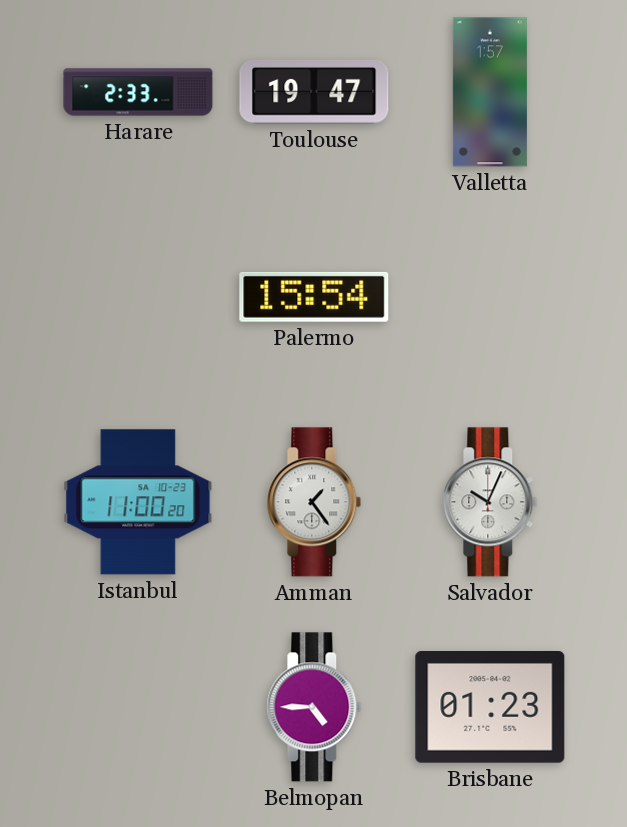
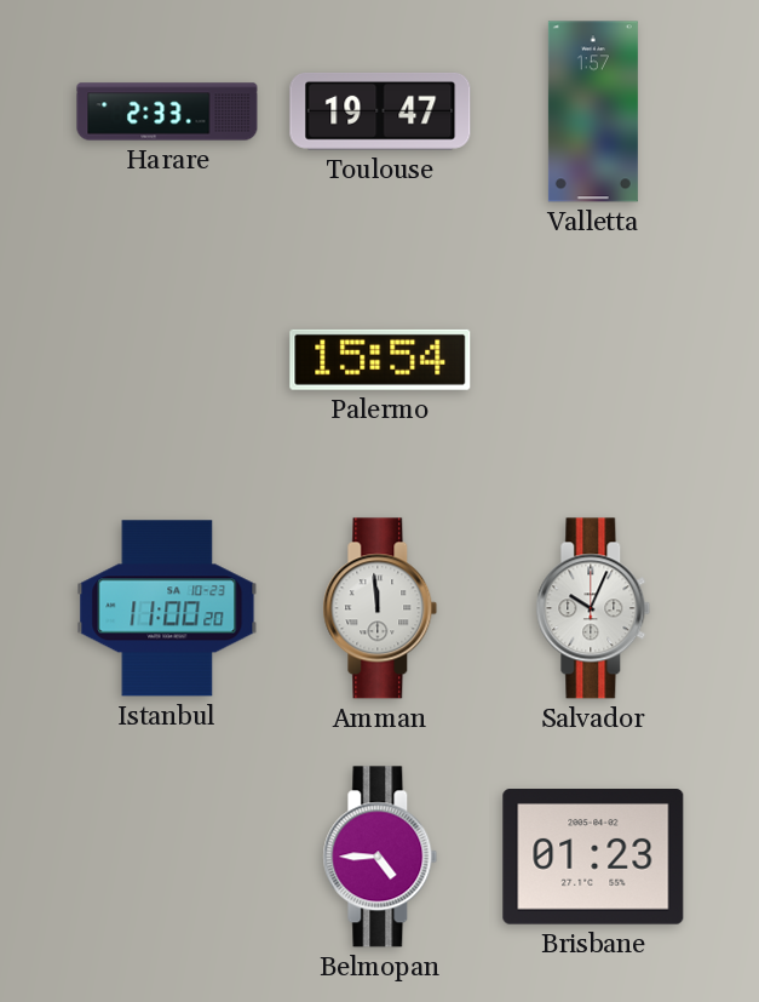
Amman: 1:24 -> 11:59 (380, 608)
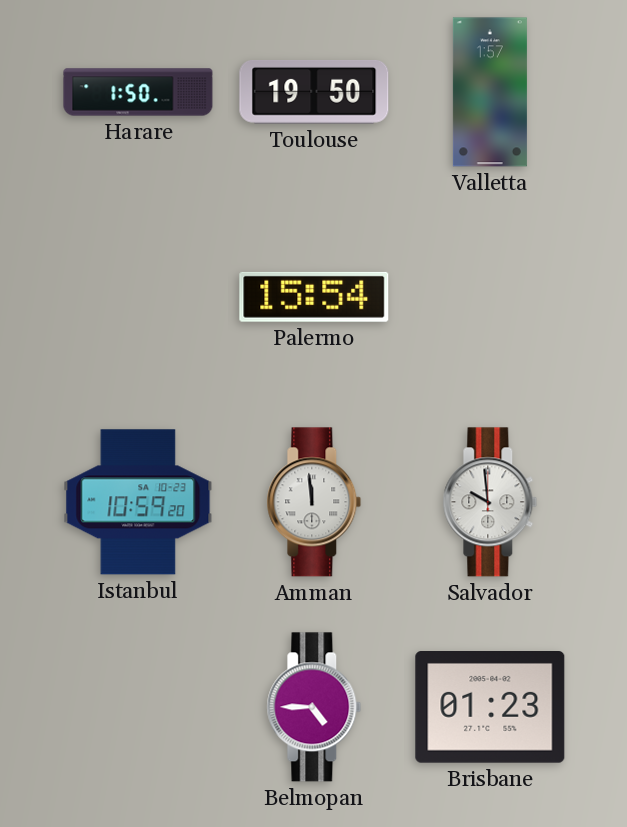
Harare: 2:33 -> 1:50 (138, 92)
Toulouse: 19:47 -> 19:50 (314, 92)
Istanbul: 11:00 -> 10:59 (138, 502)
Salvador: 10:04 -> 9:59 (490, 502)
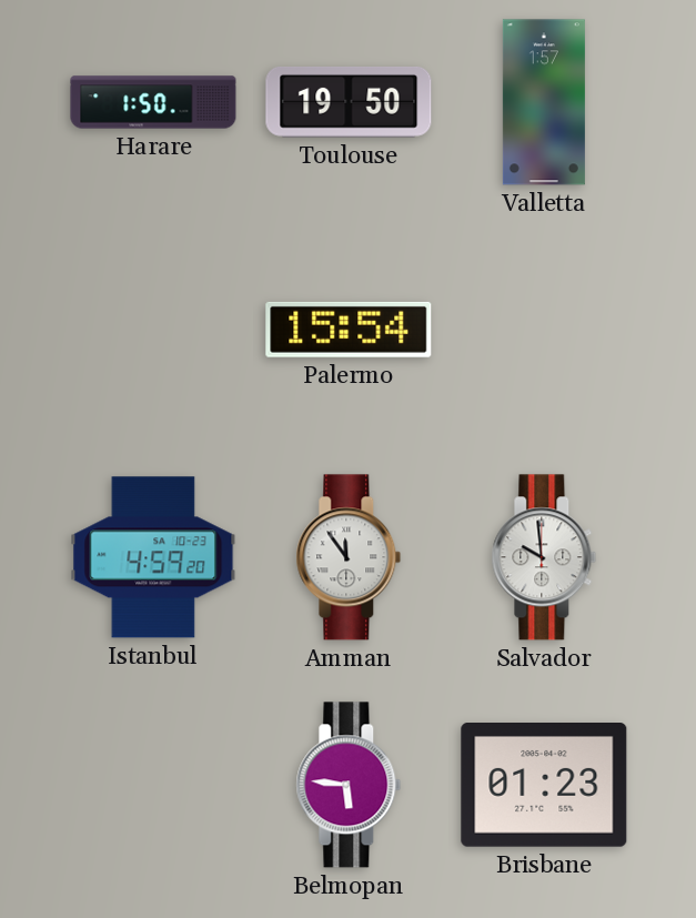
Istanbul: 10:59 -> 4:59 (153, 557)
Amman: 11:59 -> 11:54 (349, 557)
Belmopan: 4:45 -> 5:46 (349, 785)
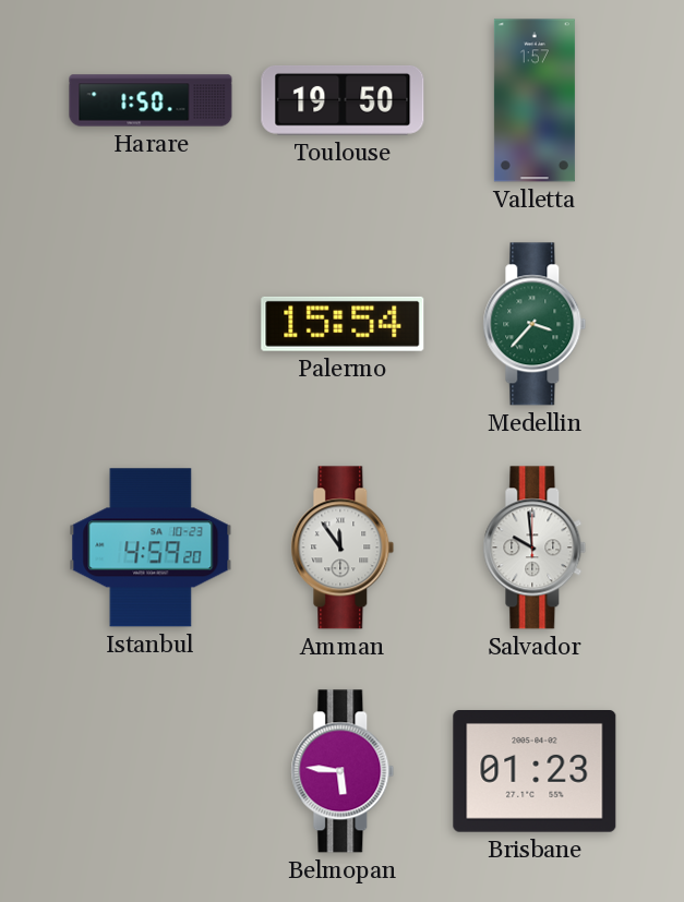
Medellin: none -> 3:37 (535, 324)
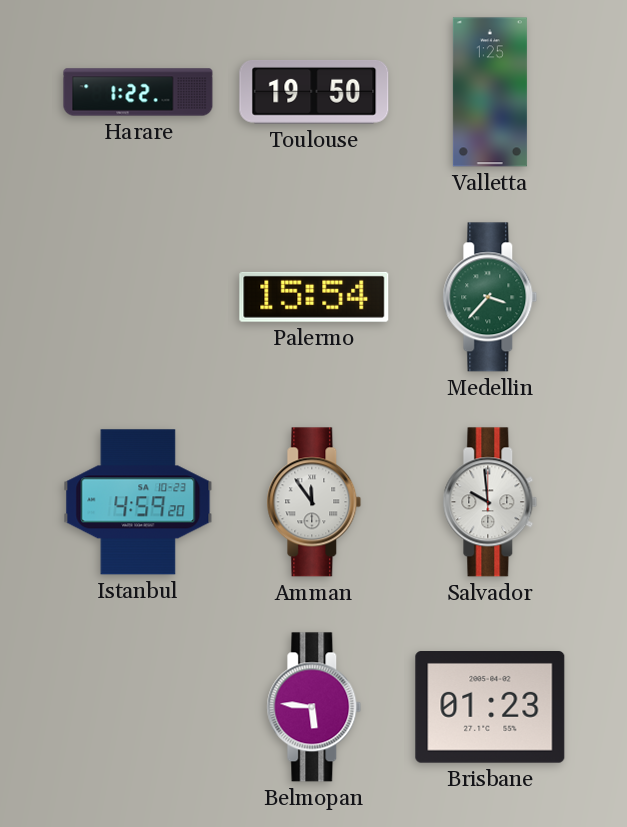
Harare: 1:50 -> 1:22 (138, 92)
Valletta: 1:57 -> 1:25 (490, 92)
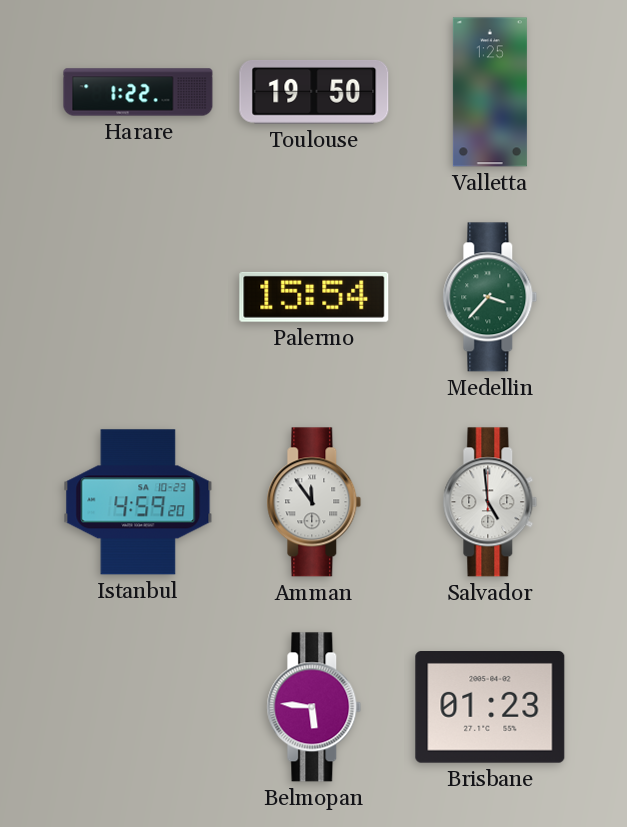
Salvador: 9:59 -> 4:59 (490, 502)
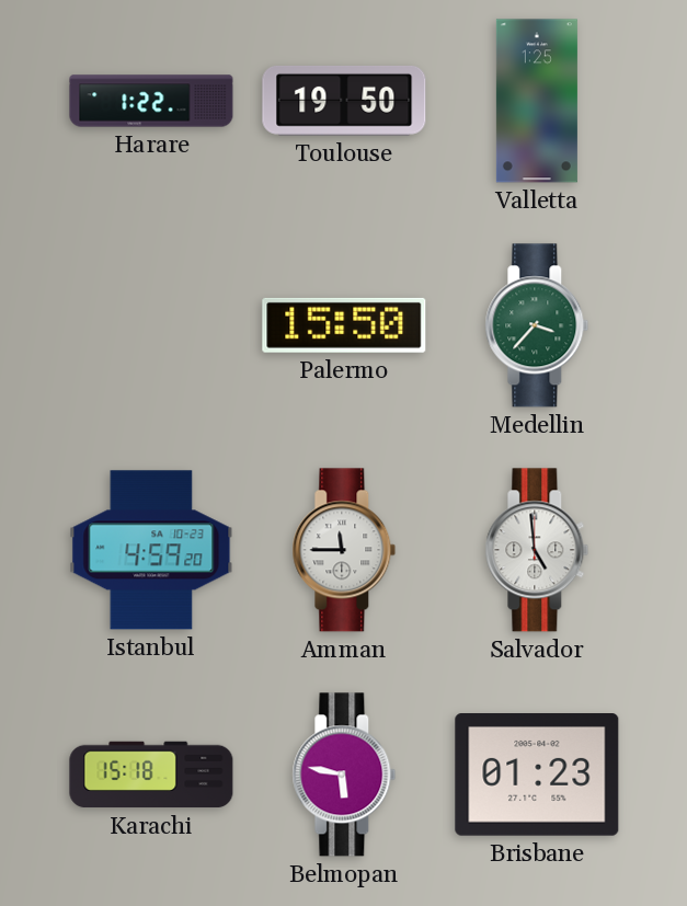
Palermo: 15:54 -> 15:50 (344, 325)
Amman: 11:54 -> 11:45 (344, 550)
Karachi: none -> 15:18 (151, 775)
Belmopan: 5:46 -> 5:47 (344, 775)
